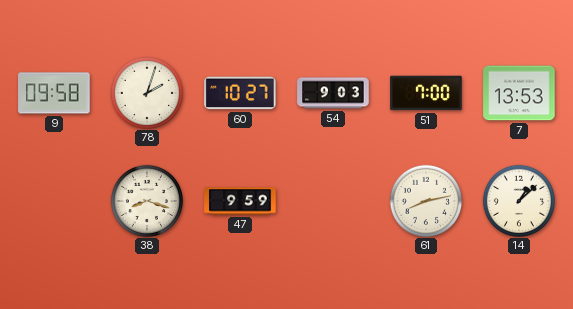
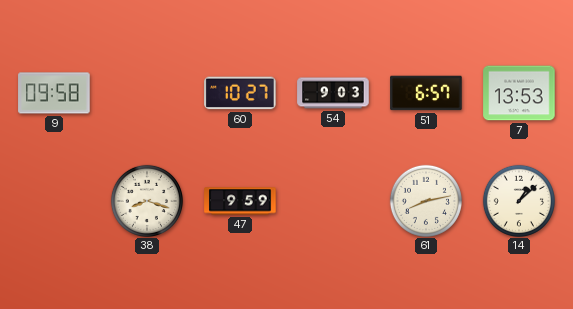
78: 2:03 -> none (146, 92)
51: 7:00 -> 6:57 (426, 93)
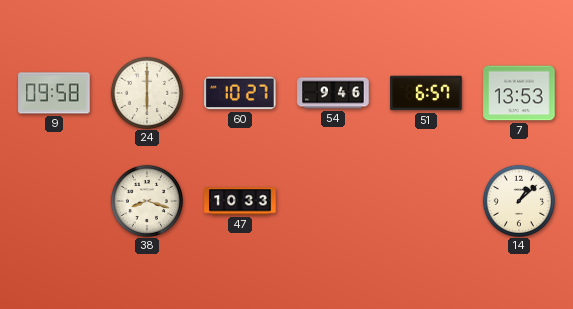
24: none -> 6:00 (146, 92)
54: 9:03 -> 9:46 (333, 93)
47: 9:59 -> 10:33 (240, 201)
61: 8:13 -> none (425, 200)
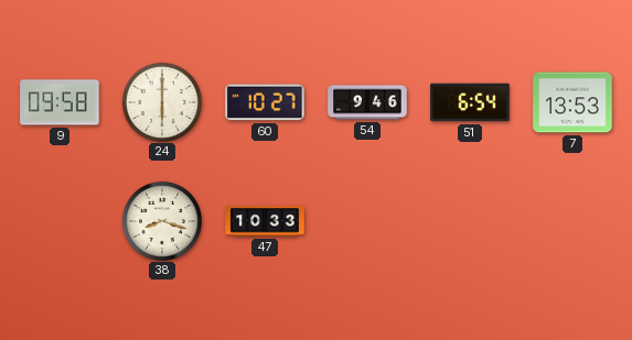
51: 6:57 -> 6:54 (470, 102)
14: 1:08 -> none (518, 200)
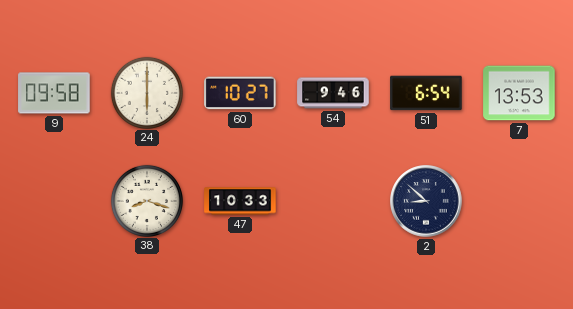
2: none -> 8:52 (426, 201)
